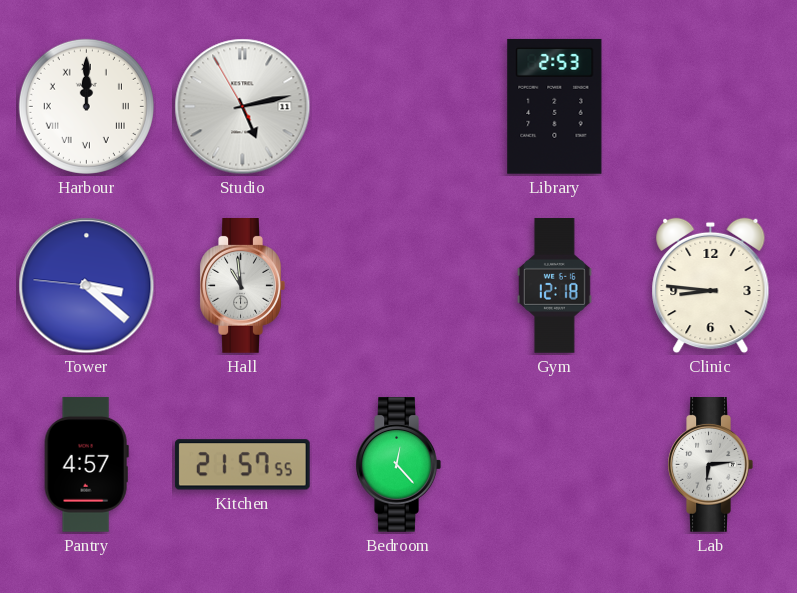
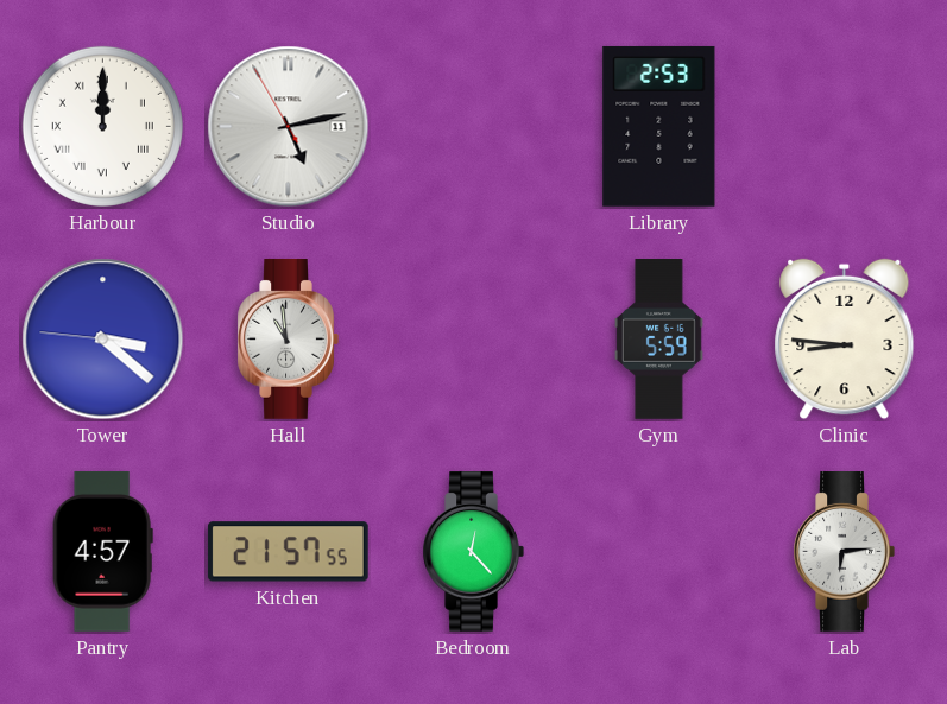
Gym: 12:18 -> 5:59 (658, 340)
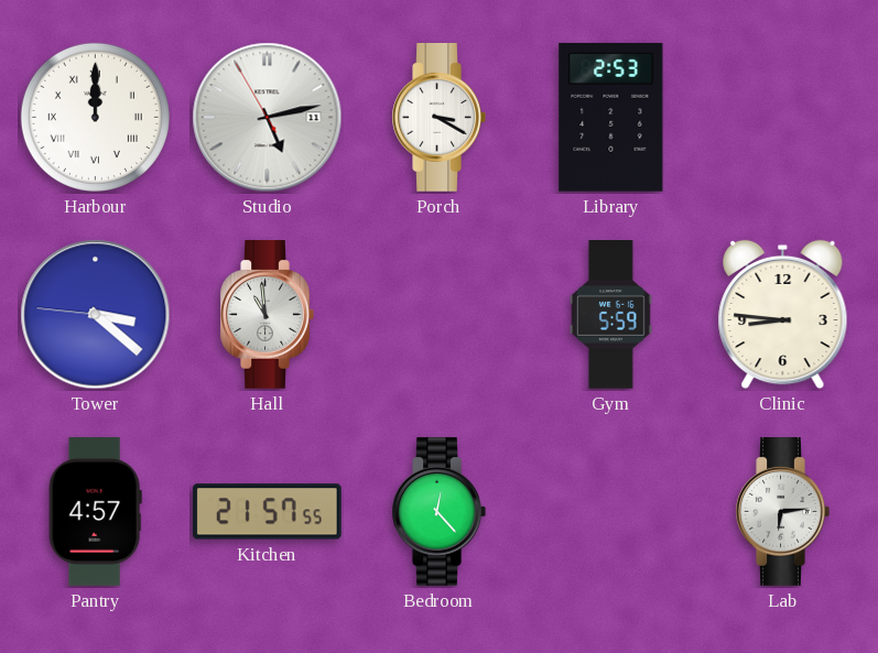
Porch: none -> 3:20 (438, 118)
